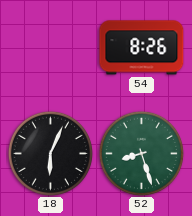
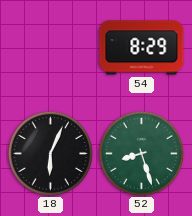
54: 8:26 -> 8:29 (142, 48)
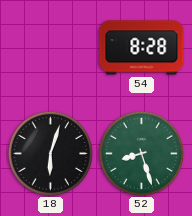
54: 8:29 -> 8:28 (142, 48)
18: 6:04 -> 6:03 (50, 153)
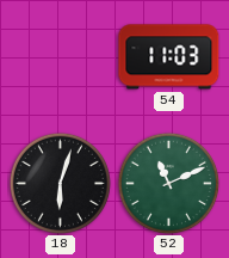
54: 8:28 -> 11:03 (169, 57)
52: 8:27 -> 11:11 (168, 183)
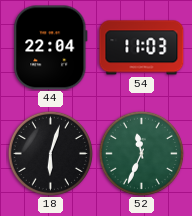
44: none -> 22:04 (51, 48)
52: 11:11 -> 11:34 (141, 153)
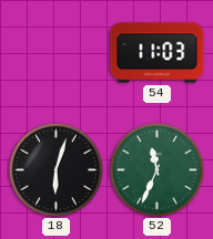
44: 22:04 -> none (51, 48)
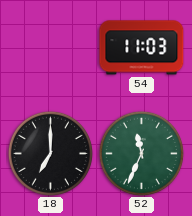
18: 6:03 -> 7:00 (50, 153)
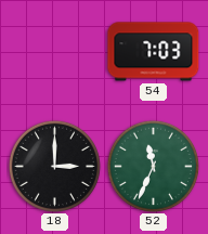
54: 11:03 -> 7:03 (154, 52)
18: 7:00 -> 3:00 (54, 166)
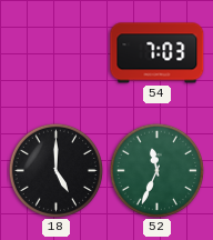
18: 3:00 -> 5:00 (55, 170)
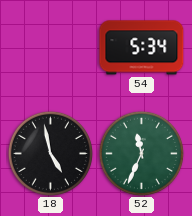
54: 7:03 -> 5:34 (142, 48)
18: 5:00 -> 4:58 (50, 153)
